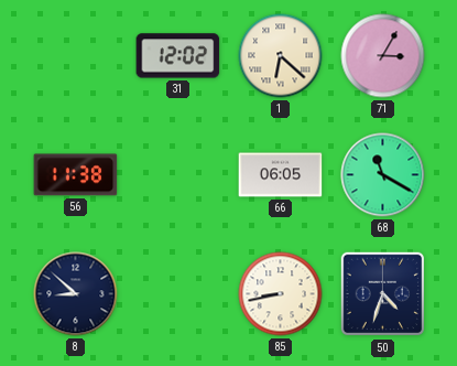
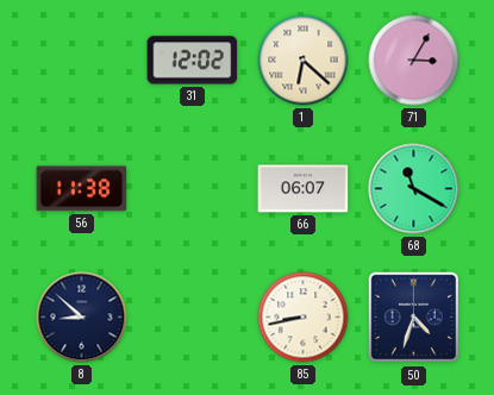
66: 06:05 -> 06:07 (304, 189)
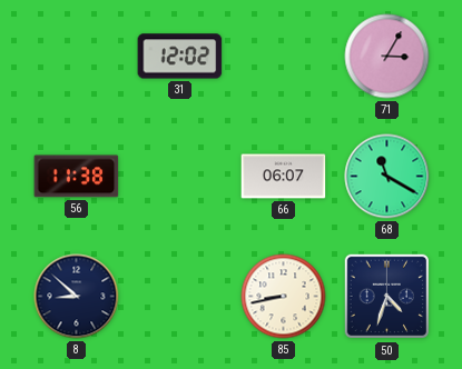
1: 6:22 -> none (304, 61)
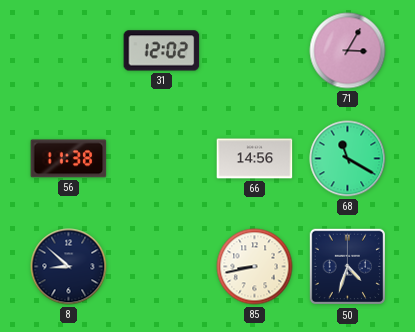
66: 06:07 -> 14:56 (255, 159)
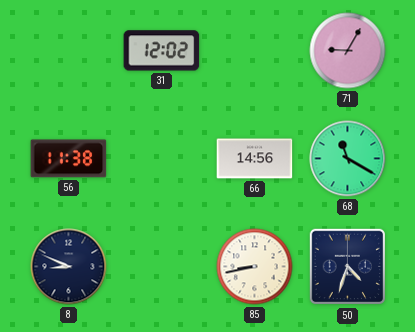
71: 3:05 -> 9:05 (348, 51)
8: 8:52 -> 8:49 (69, 267)
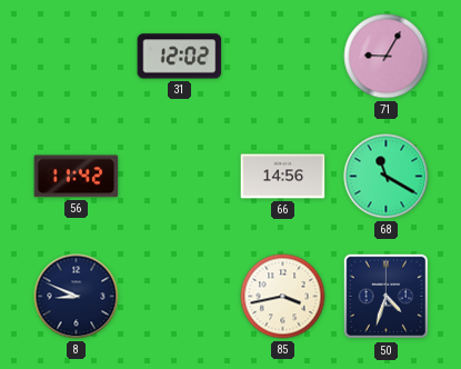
56: 11:38 -> 11:42 (77, 177)
85: 8:43 -> 3:43 (283, 297)
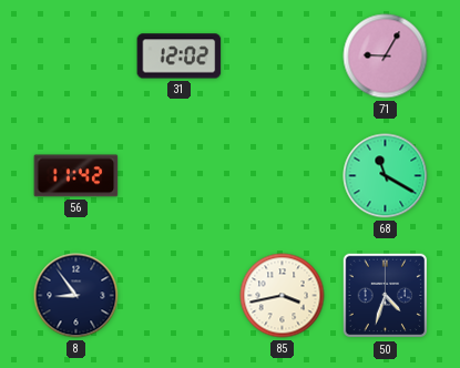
66: 14:56 -> none (283, 177)
8: 8:49 -> 8:54 (76, 296)
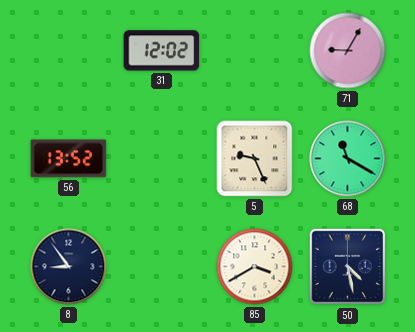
56: 11:42 -> 13:52 (69, 159)
5: none -> 9:26 (255, 159)
85: 3:43 -> 3:40 (255, 267)
50: 4:33 -> 4:28 (348, 267)
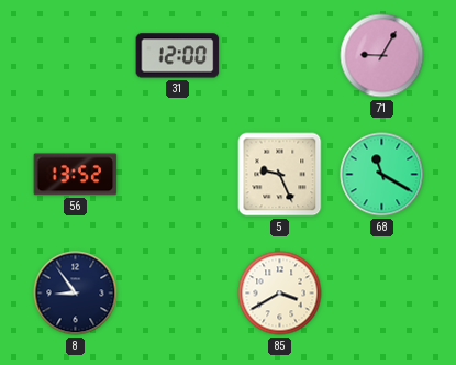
31: 12:02 -> 12:00 (178, 56)
50: 4:28 -> none (348, 267)
